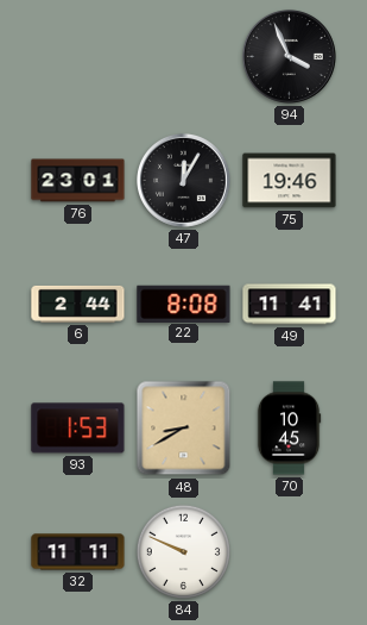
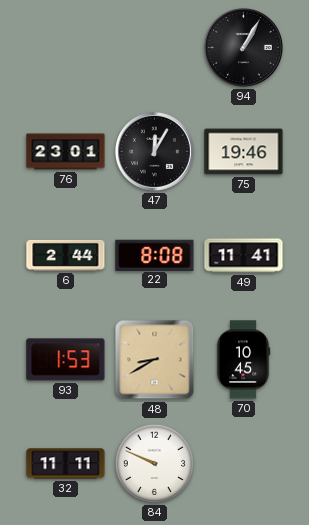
94: 3:56 -> 1:05 (244, 48)
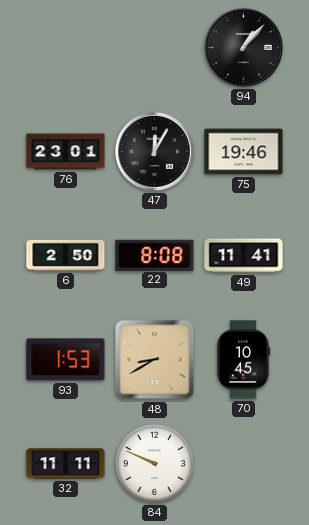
94: 1:05 -> 1:07 (244, 48)
6: 2:44 -> 2:50 (66, 255)
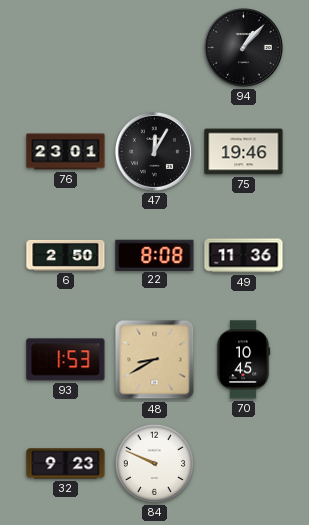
49: 11:41 -> 11:36 (244, 256)
32: 11:11 -> 9:23 (66, 464)
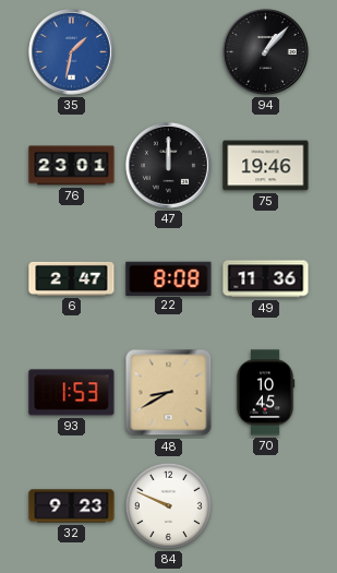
35: none -> 1:32 (72, 52)
47: 12:05 -> 12:00 (169, 166)
6: 2:50 -> 2:47 (72, 278)
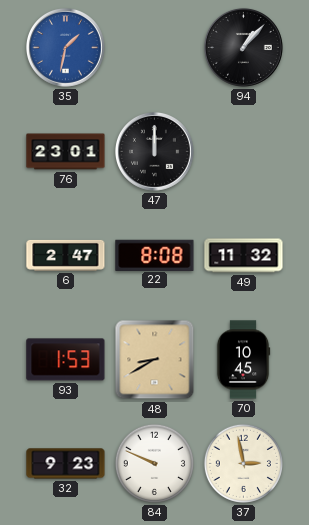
75: 19:46 -> none (266, 166)
49: 11:36 -> 11:32 (244, 256)
37: none -> 2:58 (243, 463)
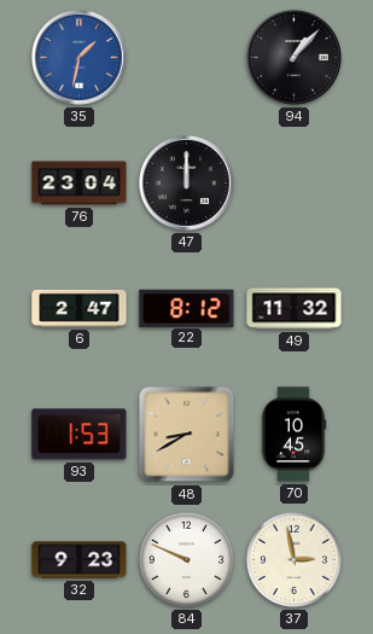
76: 23:01 -> 23:04 (80, 184)
22: 8:08 -> 8:12 (187, 308)
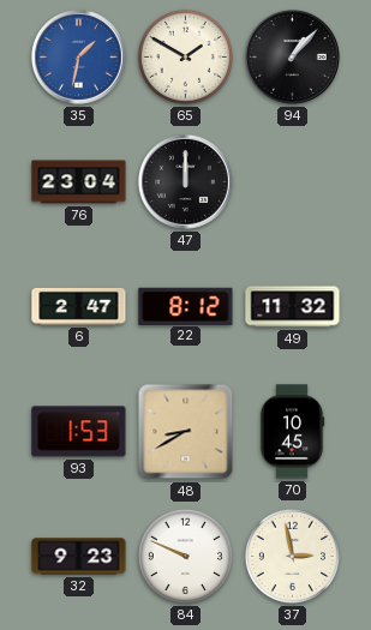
65: none -> 1:50 (185, 56)
